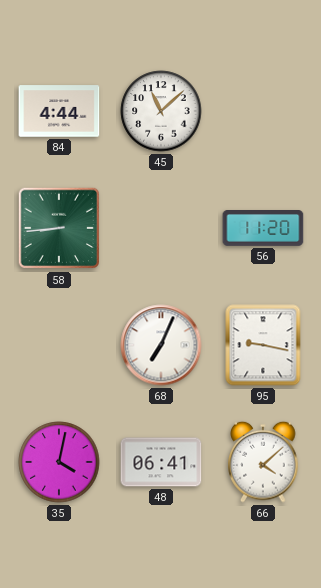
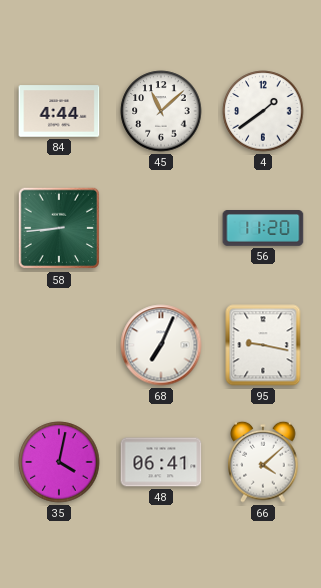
4: none -> 1:39 (263, 111)
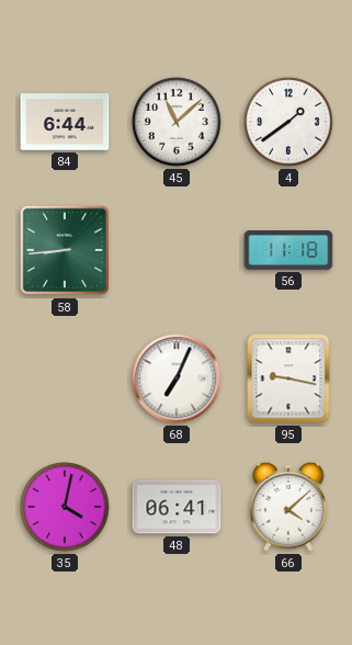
84: 4:44 -> 6:44 (65, 122)
56: 11:20 -> 11:18 (288, 251)
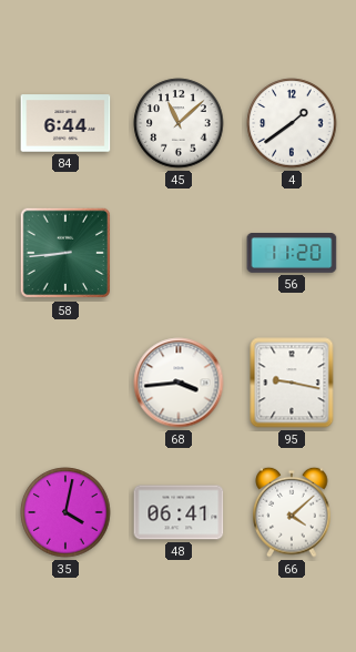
56: 11:18 -> 11:20 (292, 254)
68: 7:04 -> 3:44 (179, 383)
